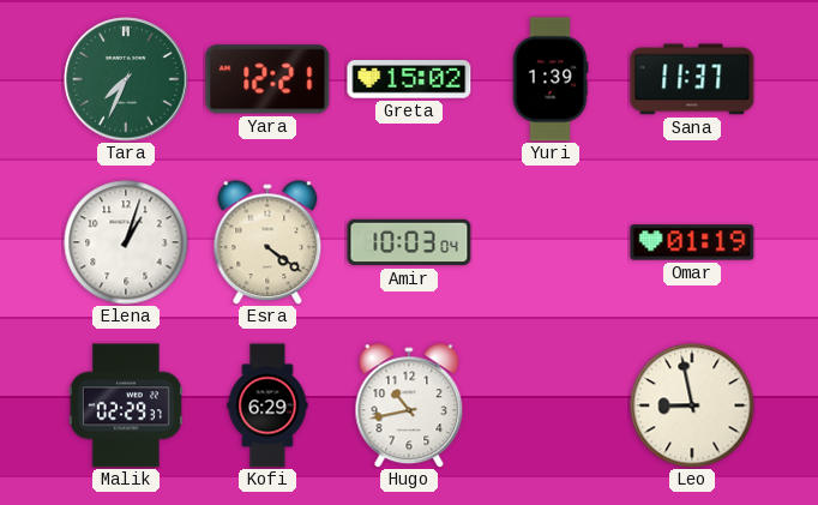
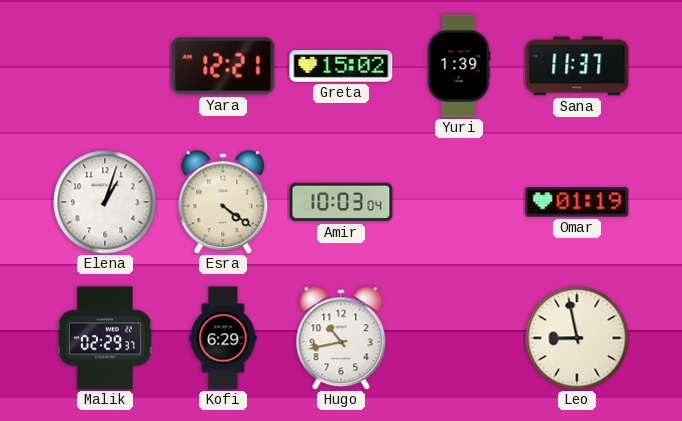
Tara: 7:34 -> none (126, 79)
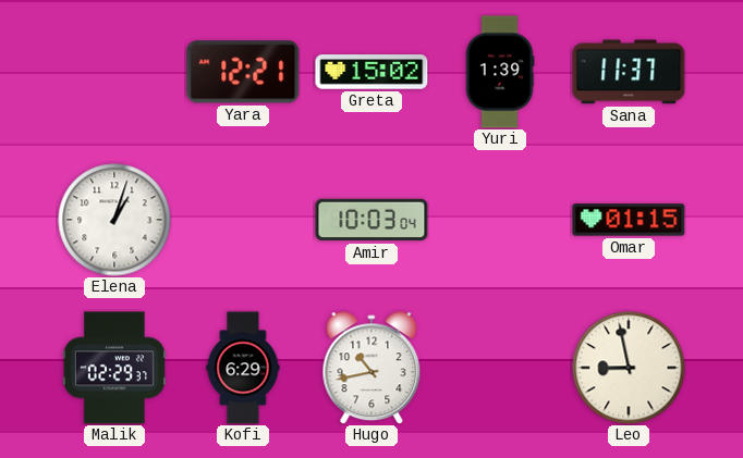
Esra: 4:21 -> none (223, 202)
Omar: 01:19 -> 01:15 (629, 220)
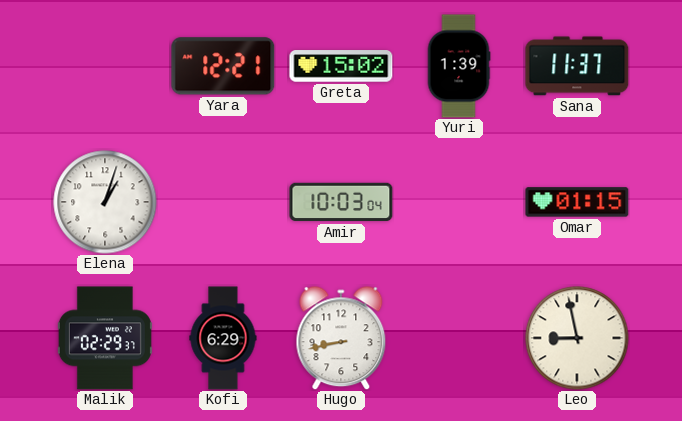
Hugo: 10:43 -> 8:43 (341, 338)
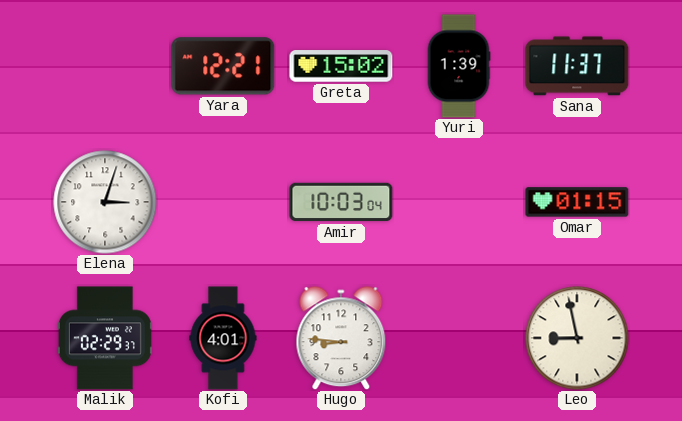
Elena: 1:03 -> 3:03 (105, 202)
Kofi: 6:29 -> 4:01 (223, 338)
Hugo: 8:43 -> 8:46 (341, 338)
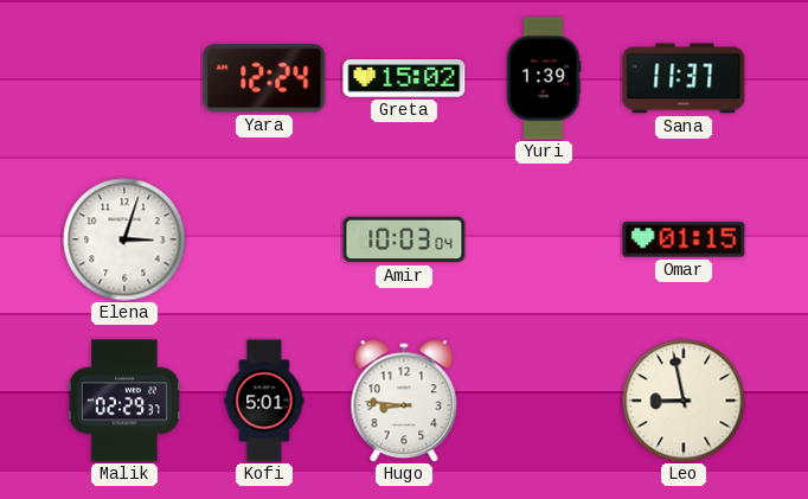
Yara: 12:21 -> 12:24 (264, 78)
Kofi: 4:01 -> 5:01 (264, 401)
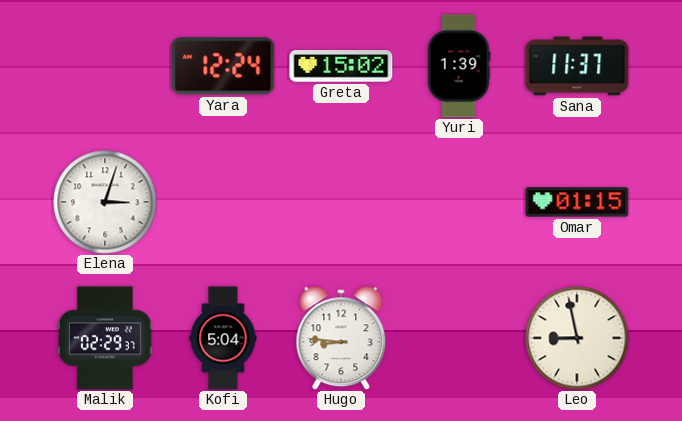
Amir: 10:03 -> none (404, 239)
Kofi: 5:01 -> 5:04 (223, 338)
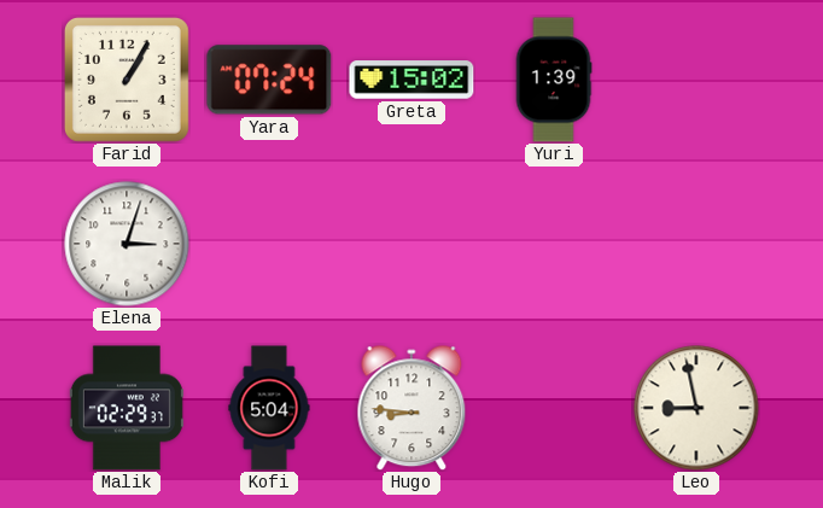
Farid: none -> 1:05 (127, 80)
Yara: 12:24 -> 07:24 (269, 80)
Sana: 11:37 -> none (577, 66)
Omar: 01:15 -> none (577, 202)
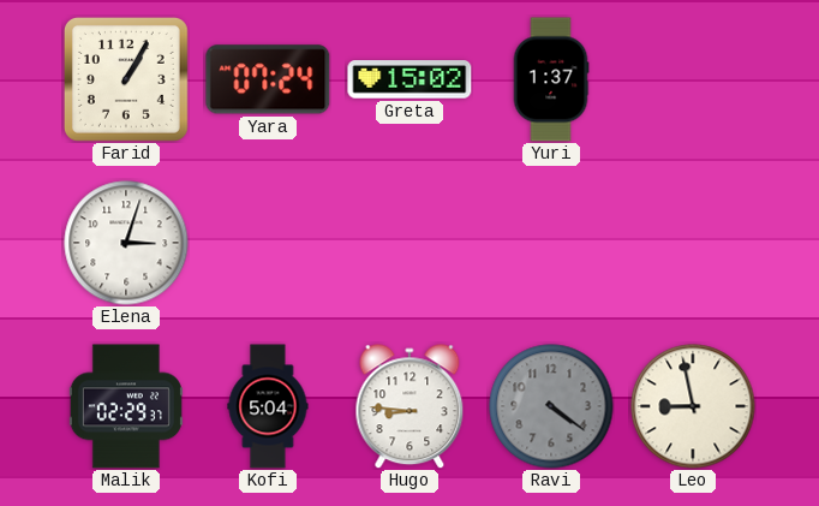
Yuri: 1:39 -> 1:37 (551, 79)
Ravi: none -> 4:21 (551, 406)
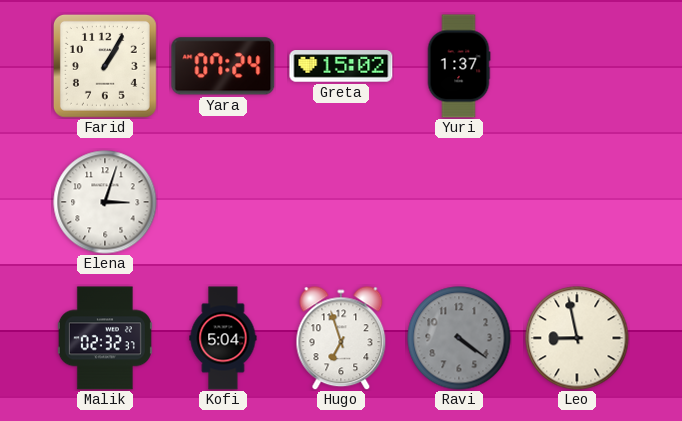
Malik: 02:29 -> 02:32 (105, 338)
Hugo: 8:46 -> 6:57 (341, 338)
